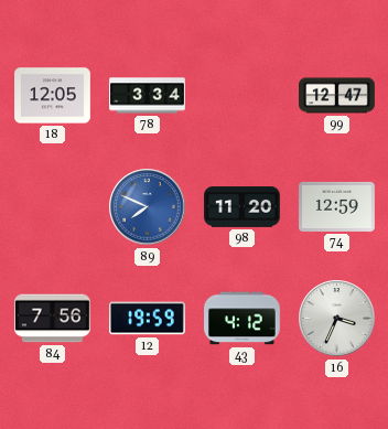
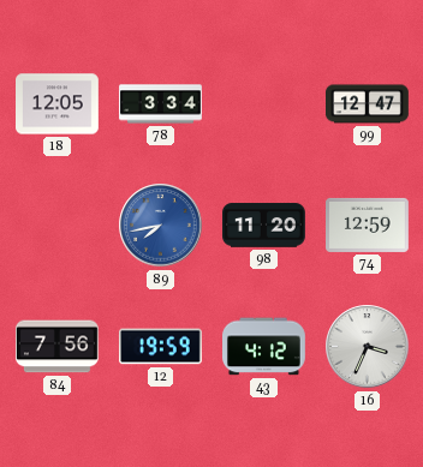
89: 7:49 -> 7:43 (161, 226)
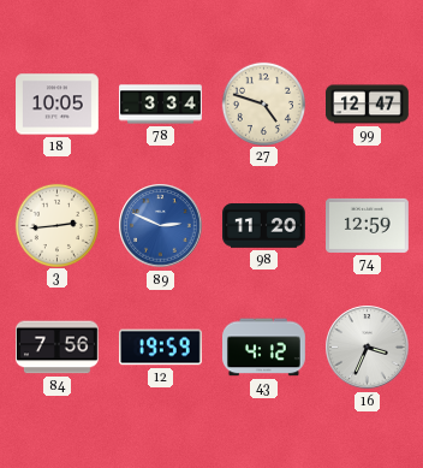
18: 12:05 -> 10:05 (58, 105)
27: none -> 4:48 (263, 103)
3: none -> 2:44 (56, 225)
89: 7:43 -> 2:49 (161, 226)
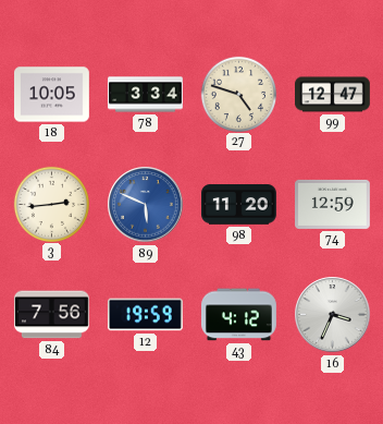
89: 2:49 -> 5:49 (146, 205)
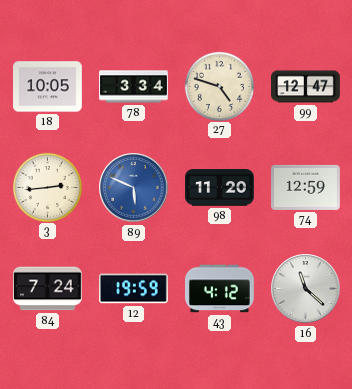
84: 7:56 -> 7:24 (47, 289)
16: 3:34 -> 11:22 (306, 289)
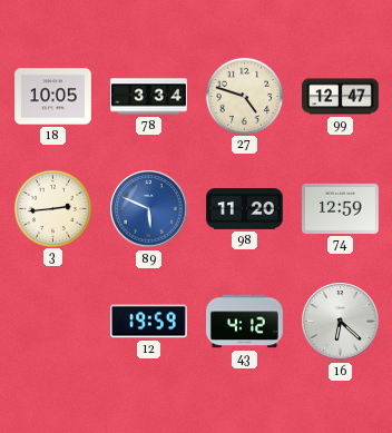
84: 7:24 -> none (47, 289)
16: 11:22 -> 6:22 (341, 322)
